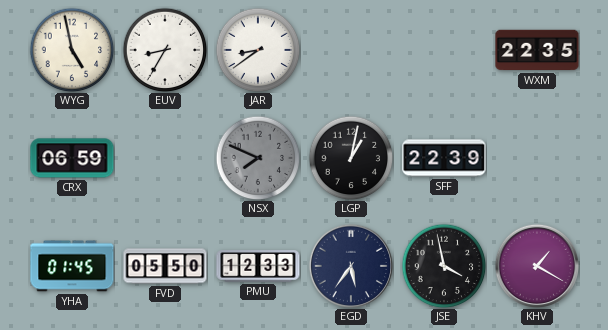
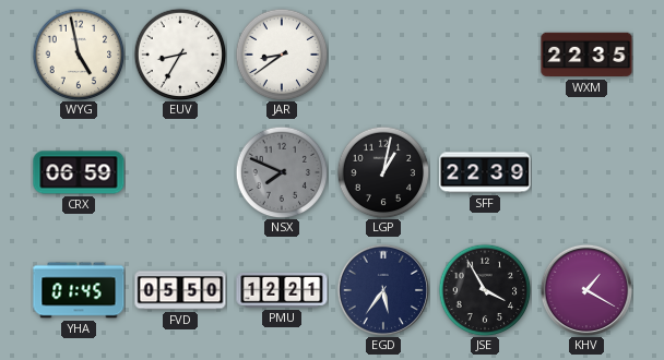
PMU: 12:33 -> 12:21 (282, 290)
JSE: 3:58 -> 3:55 (485, 290)
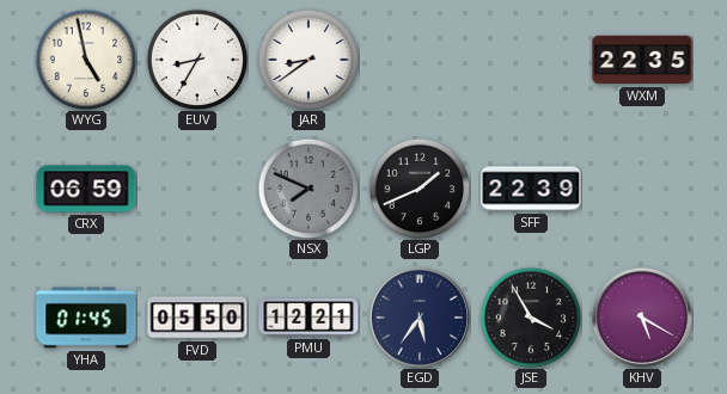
LGP: 1:02 -> 1:41 (420, 189)
KHV: 1:20 -> 5:20 (641, 316)
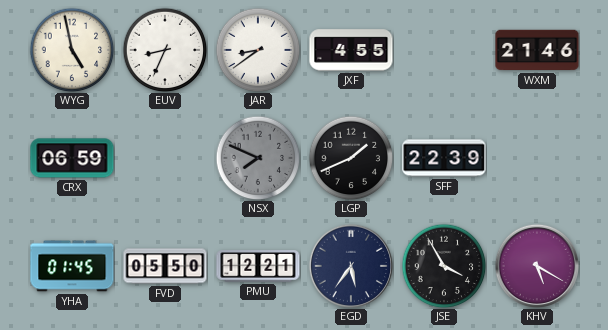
EUV: 8:35 -> 8:34 (165, 50)
JXF: none -> 4:55 (351, 50)
WXM: 22:35 -> 21:46 (537, 50)
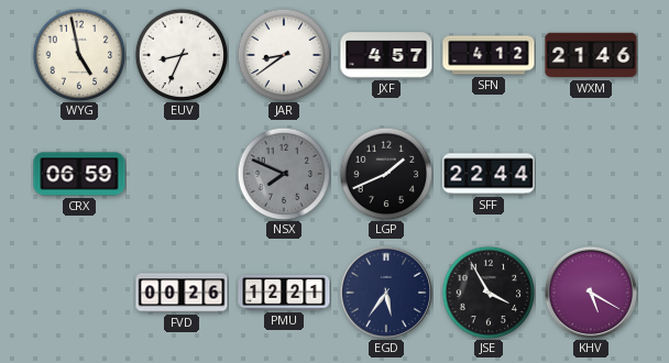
JXF: 4:55 -> 4:57 (386, 55)
SFN: none -> 4:12 (489, 55)
SFF: 22:39 -> 22:44 (489, 174)
YHA: 01:45 -> none (72, 266)
FVD: 05:50 -> 00:26 (182, 293)
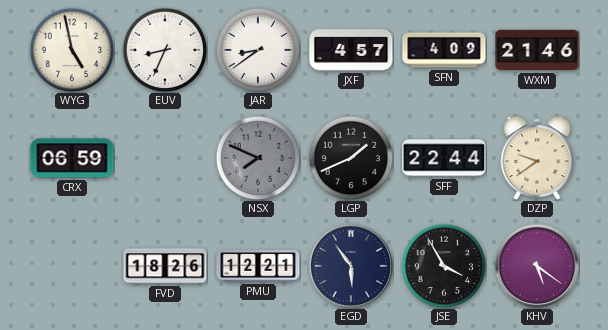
SFN: 4:12 -> 4:09 (444, 50)
DZP: none -> 9:39 (537, 158)
FVD: 00:26 -> 18:26 (165, 266)
EGD: 5:36 -> 5:54 (350, 265)
KHV: 5:20 -> 5:21 (536, 265)
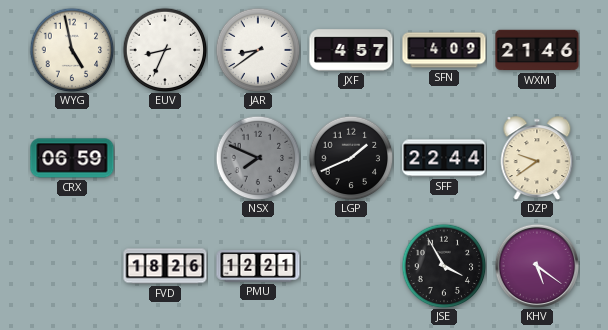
EGD: 5:54 -> none (350, 265)
